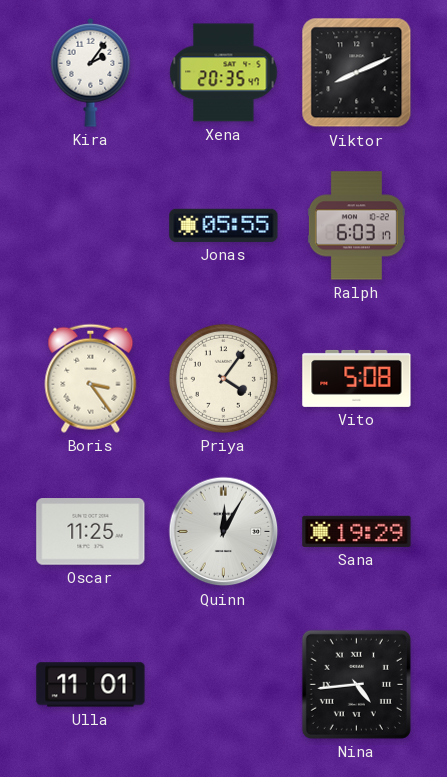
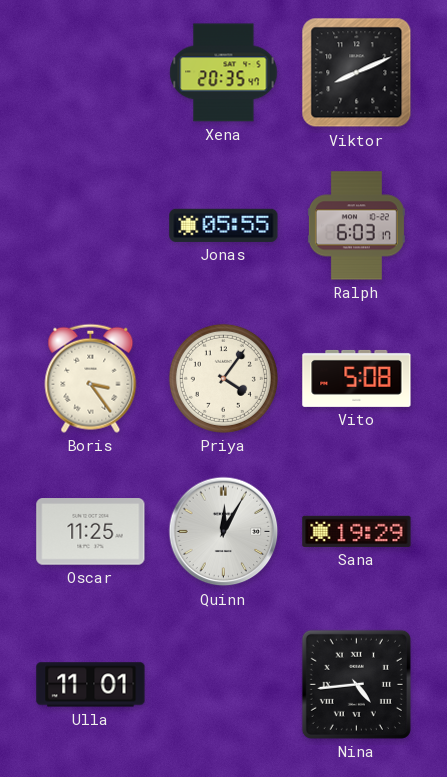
Kira: 2:06 -> none (91, 72)
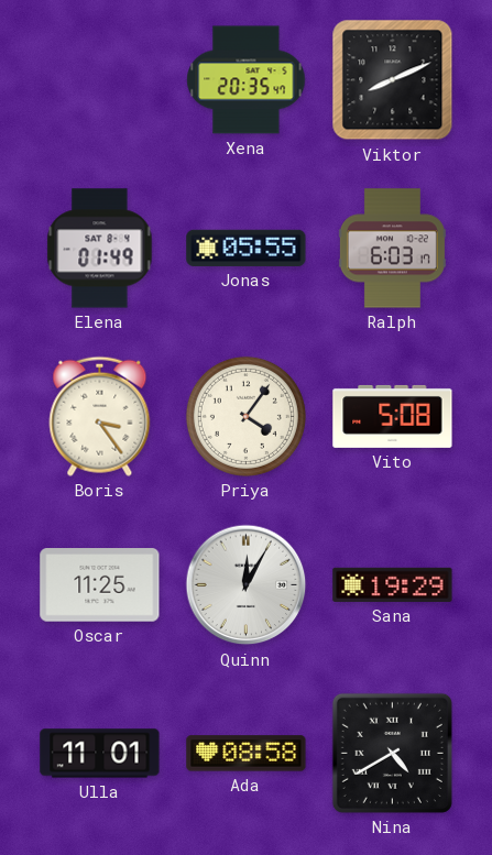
Elena: none -> 01:49 (100, 249)
Ada: none -> 08:58 (247, 754)
Nina: 4:44 -> 4:40 (392, 753)
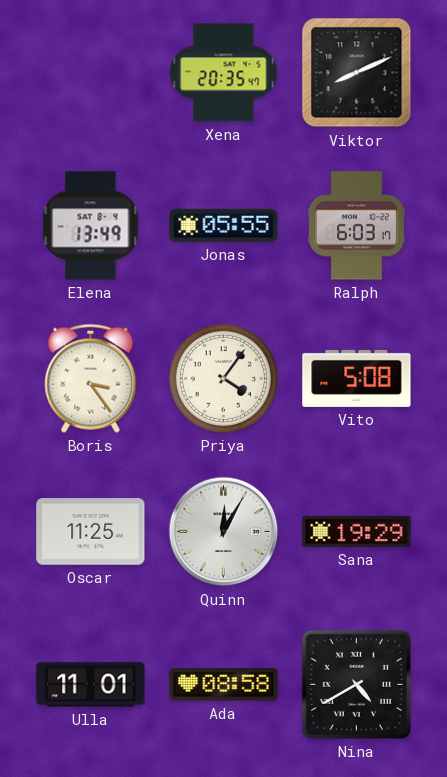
Elena: 01:49 -> 13:49 (91, 226)
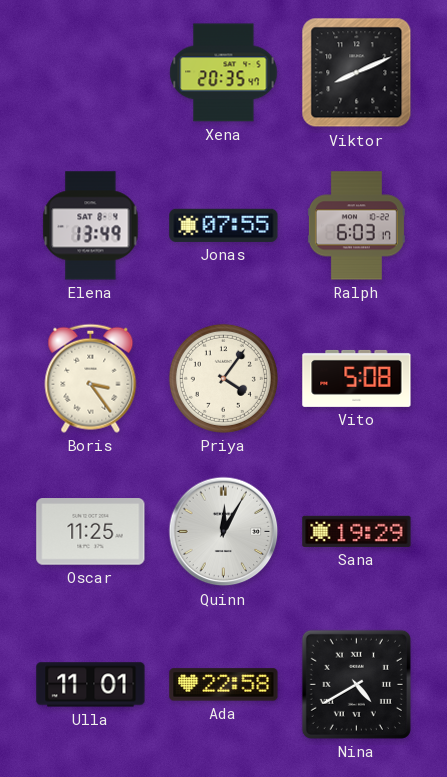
Jonas: 05:55 -> 07:55 (224, 225)
Ada: 08:58 -> 22:58 (224, 685)
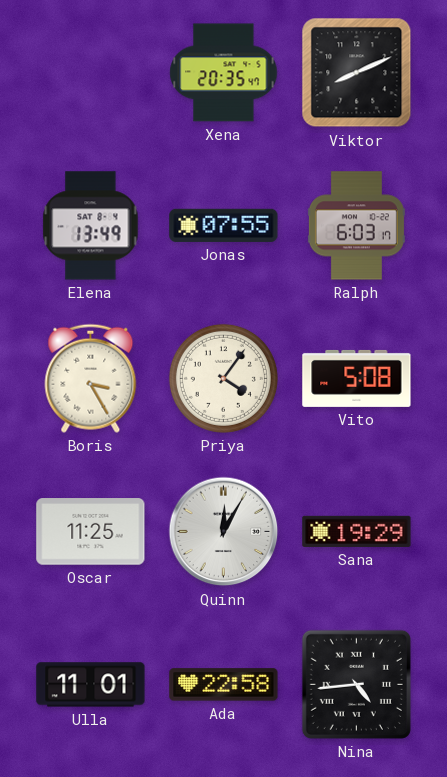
Boris: 3:24 -> 3:25 (91, 378)
Nina: 4:40 -> 4:44 (356, 684)
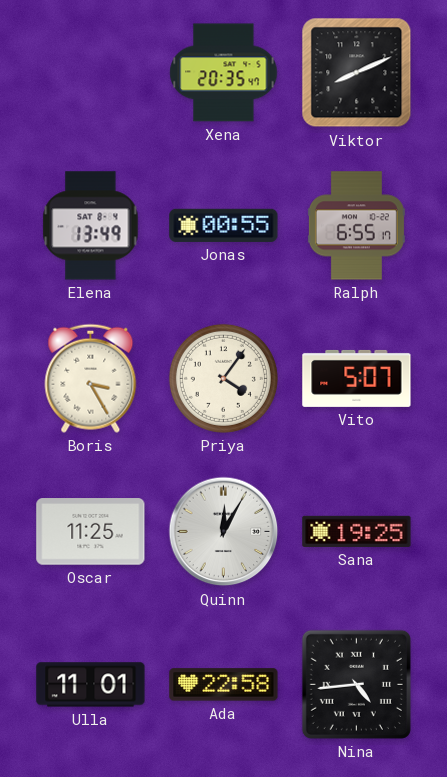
Jonas: 07:55 -> 00:55 (224, 225)
Ralph: 6:03 -> 6:55 (356, 226)
Vito: 5:08 -> 5:07 (357, 378)
Sana: 19:29 -> 19:25 (357, 531)
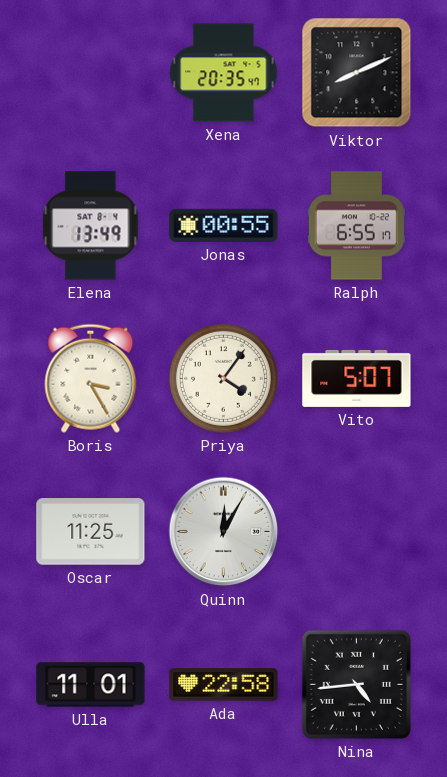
Sana: 19:25 -> none (357, 531)
